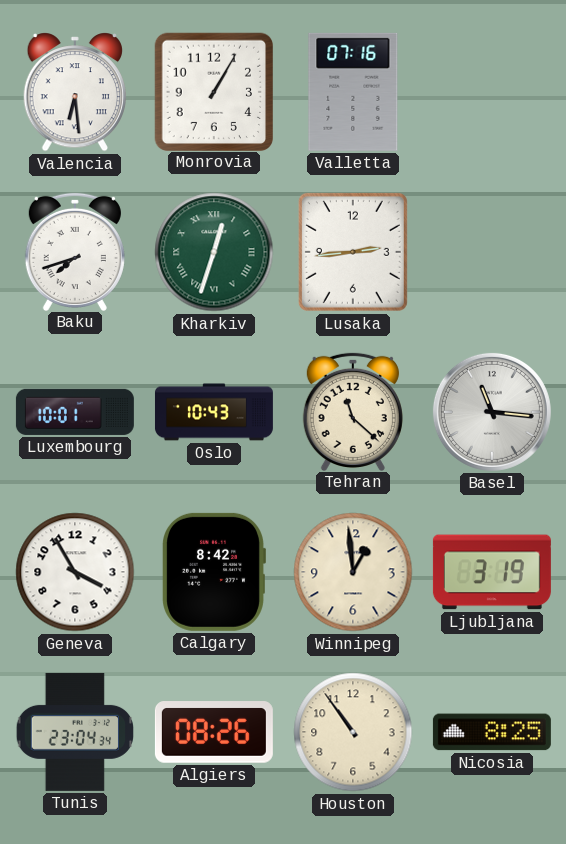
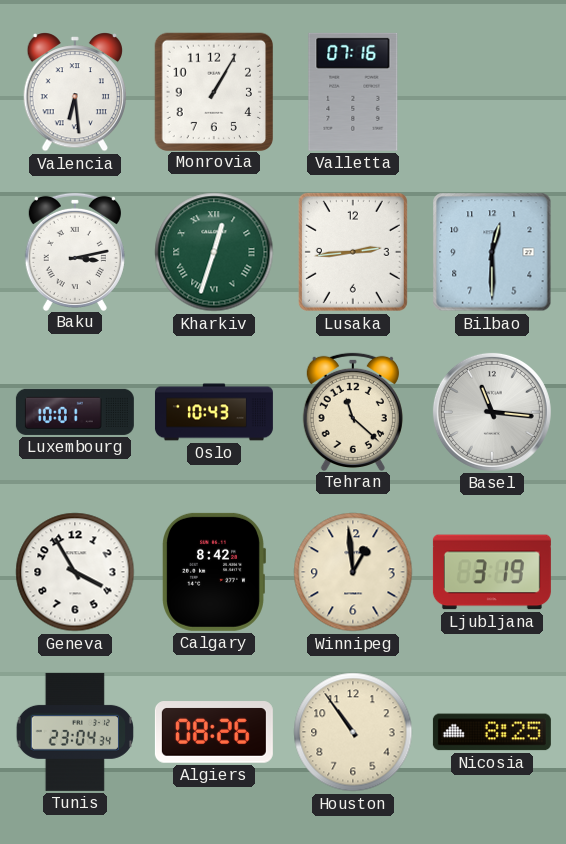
Baku: 7:42 -> 3:13 (75, 251)
Bilbao: none -> 12:30 (492, 252)
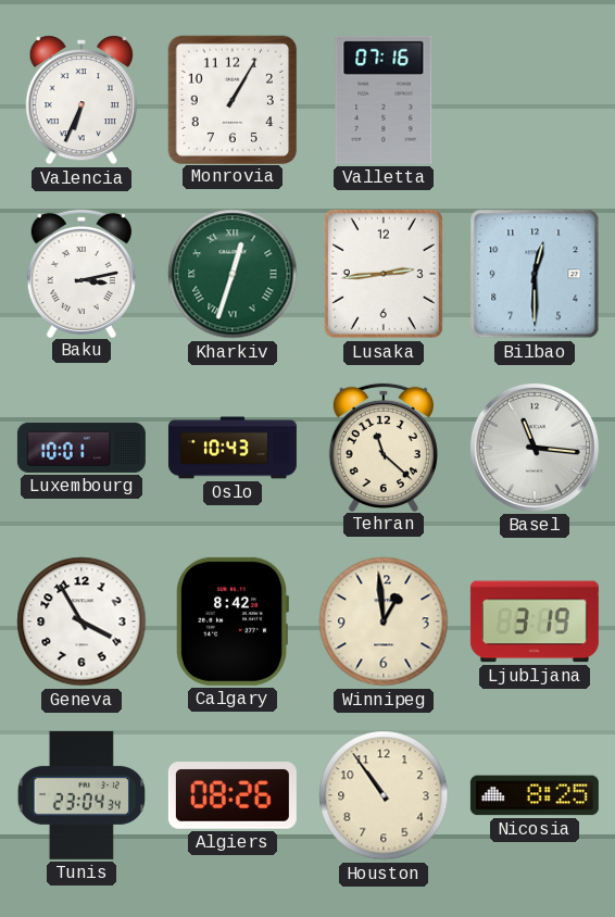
Valencia: 6:29 -> 6:34 (80, 100)
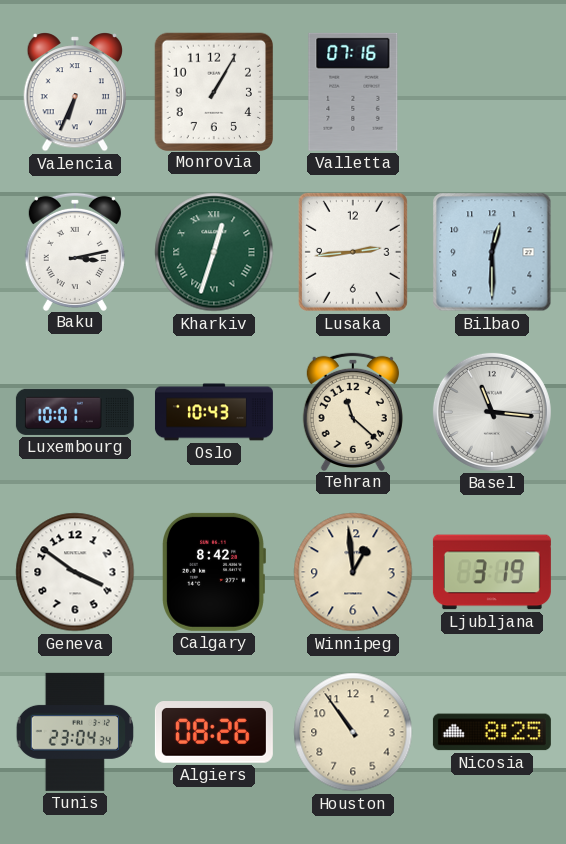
Geneva: 3:55 -> 3:51 (75, 572)
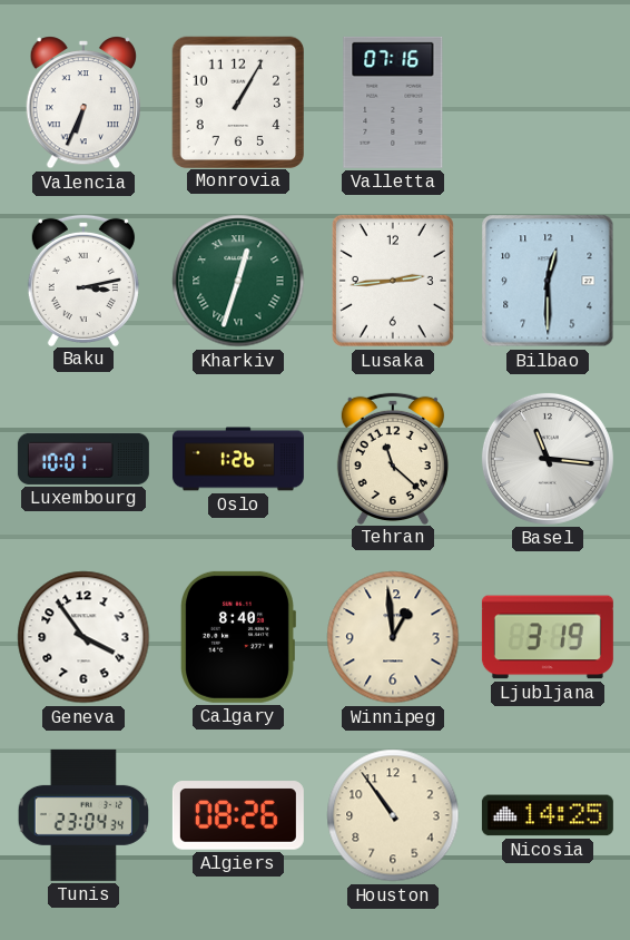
Oslo: 10:43 -> 1:26 (238, 459)
Geneva: 3:51 -> 3:54 (83, 637)
Calgary: 8:42 -> 8:40 (238, 637)
Nicosia: 8:25 -> 14:25 (548, 815)
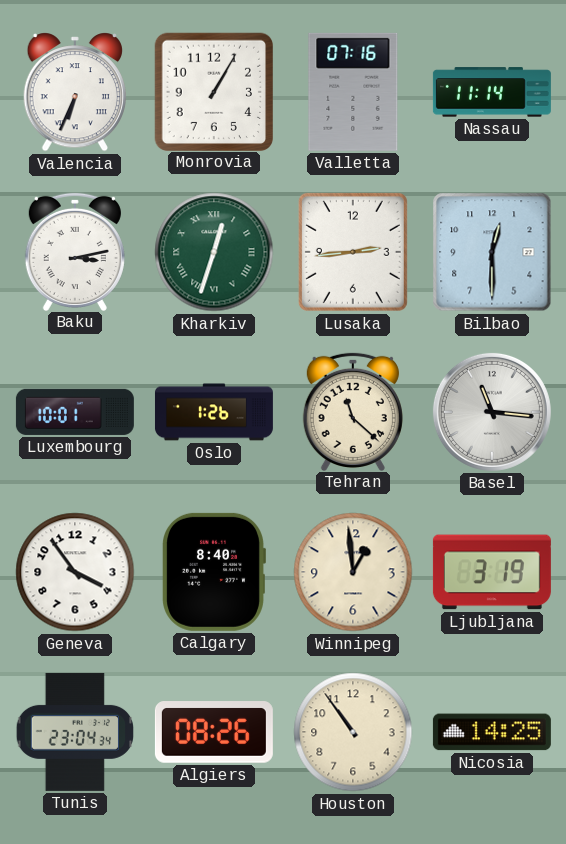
Nassau: none -> 11:14 (492, 92)
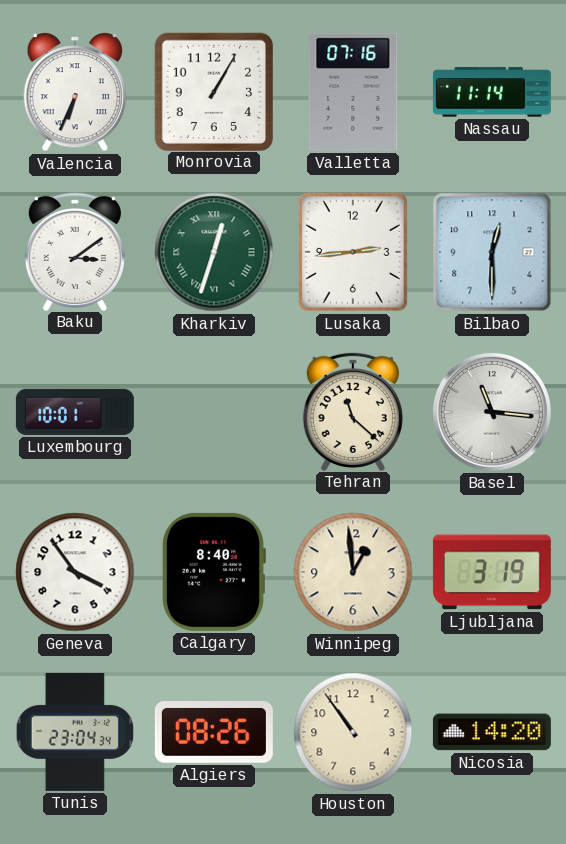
Baku: 3:13 -> 3:09 (75, 251)
Oslo: 1:26 -> none (214, 412)
Nicosia: 14:25 -> 14:20 (492, 732)
